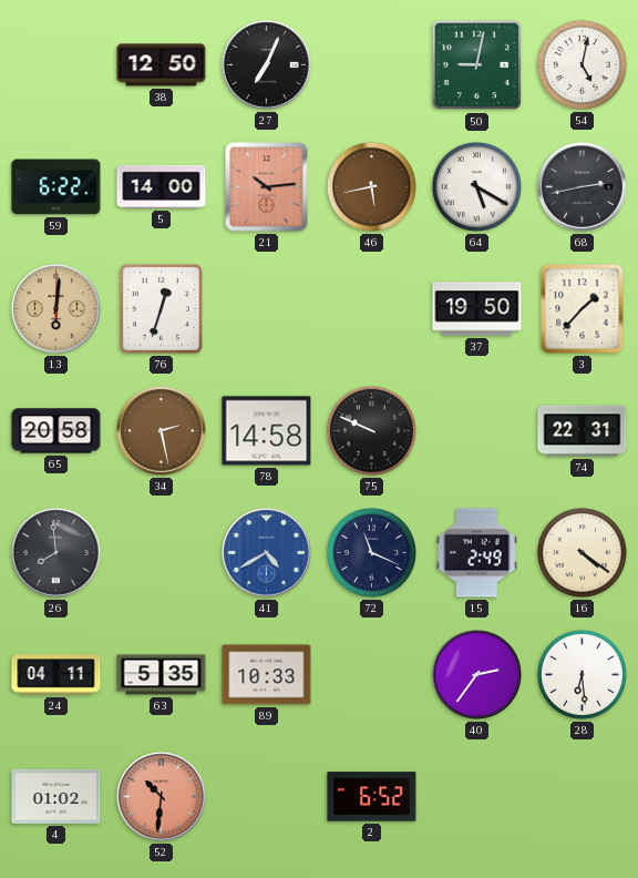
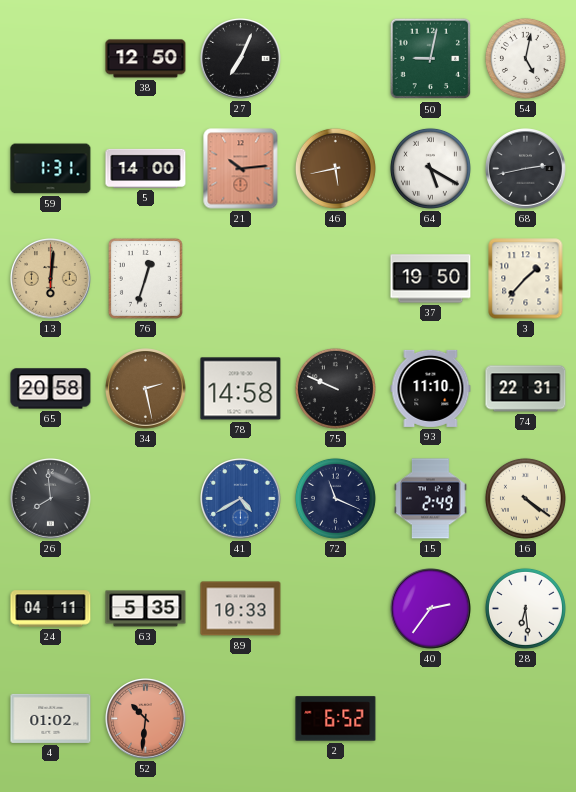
59: 6:22 -> 1:31 (51, 169)
93: none -> 11:10 (431, 388)
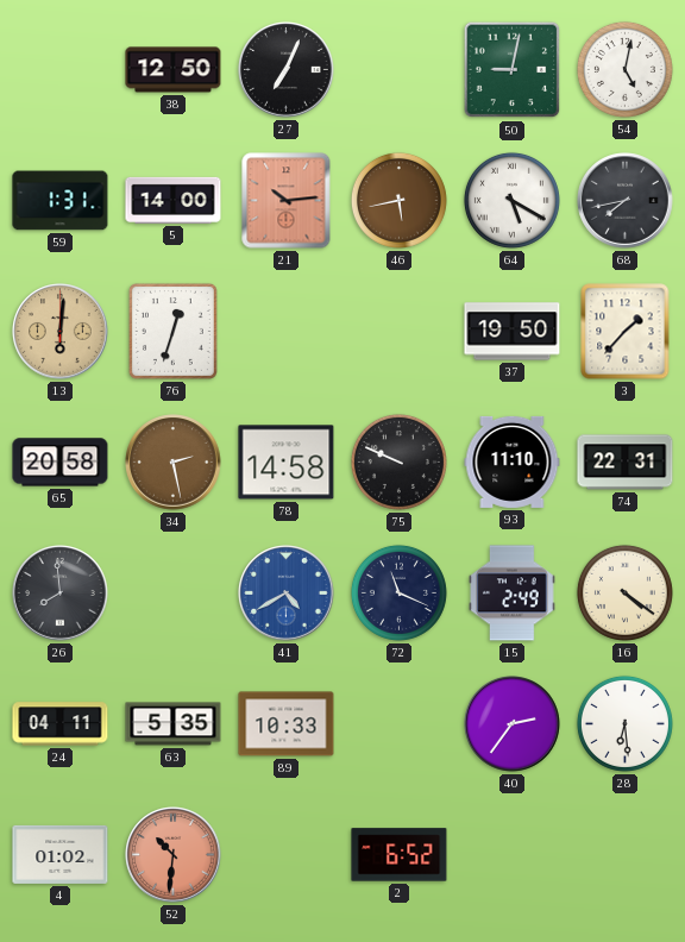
68: 2:43 -> 7:43 (626, 201)
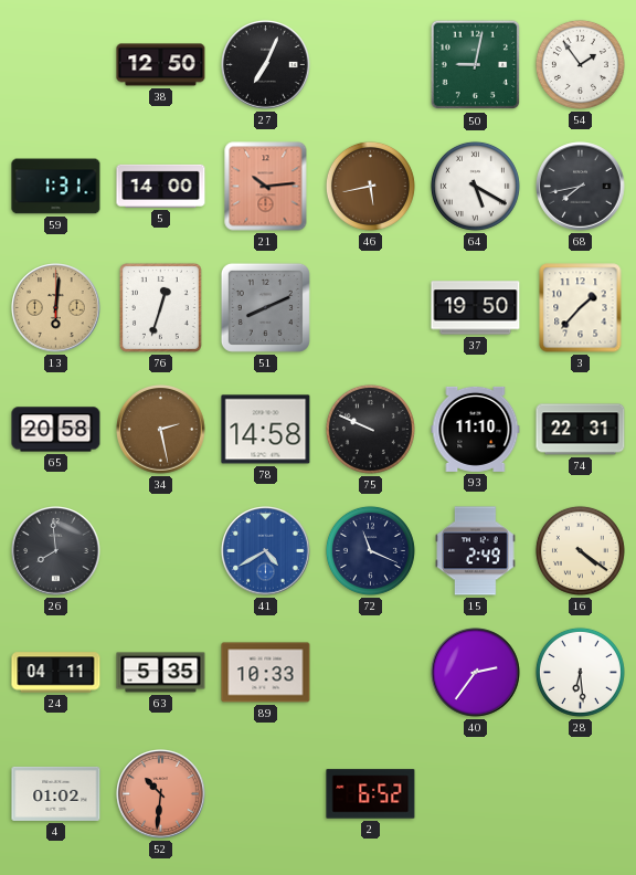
54: 5:02 -> 1:54 (580, 64)
51: none -> 8:11 (265, 307)
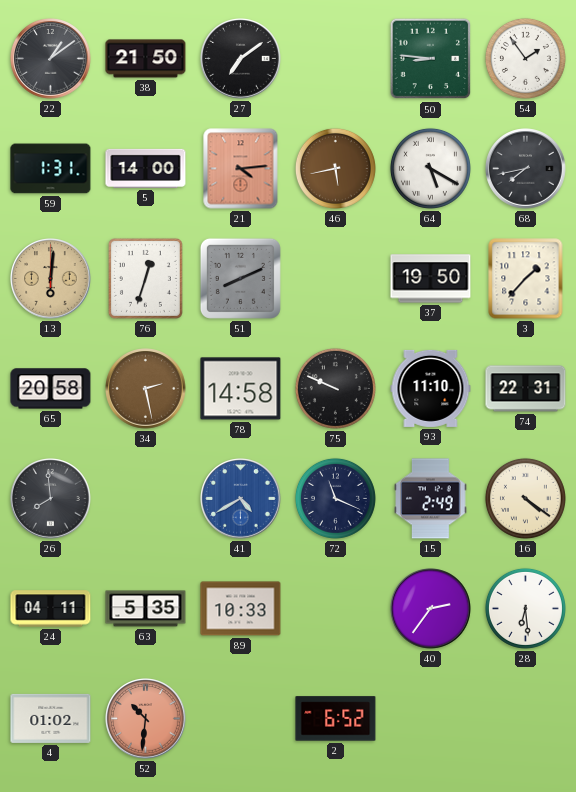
22: none -> 1:09 (51, 59)
38: 12:50 -> 21:50 (146, 59)
27: 7:04 -> 7:09 (241, 59)
50: 9:02 -> 8:46 (431, 59)
21: 10:14 -> 4:14 (241, 169)
